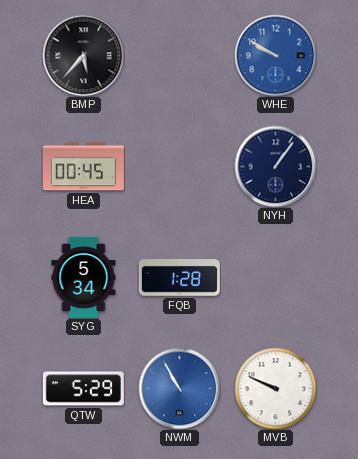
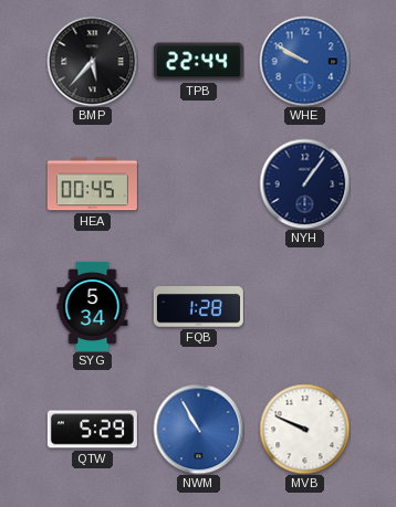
TPB: none -> 22:44 (198, 62)
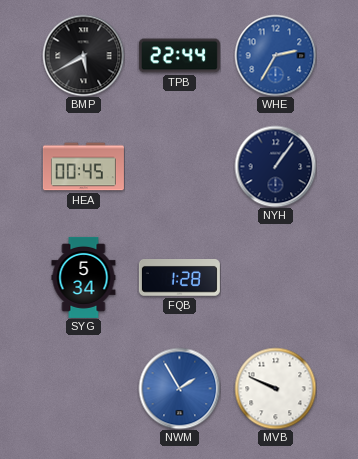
BMP: 5:37 -> 5:40 (83, 55)
WHE: 9:50 -> 2:35 (275, 55)
QTW: 5:29 -> none (92, 430)
NWM: 10:55 -> 1:55 (179, 388)
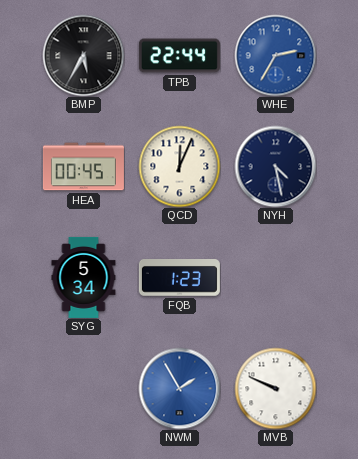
BMP: 5:40 -> 5:35 (83, 55)
QCD: none -> 12:04 (179, 166)
NYH: 1:06 -> 4:28 (275, 166)
FQB: 1:28 -> 1:23 (179, 278)
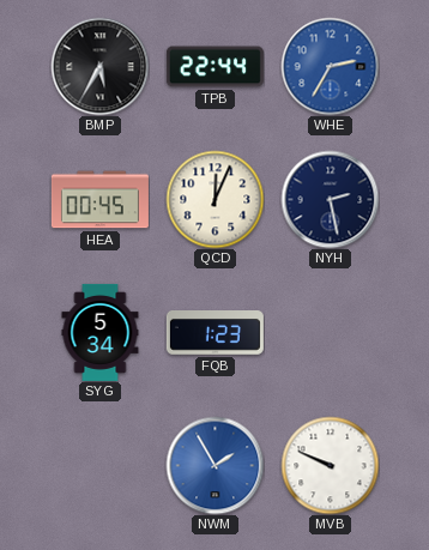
NYH: 4:28 -> 2:28 (330, 199)
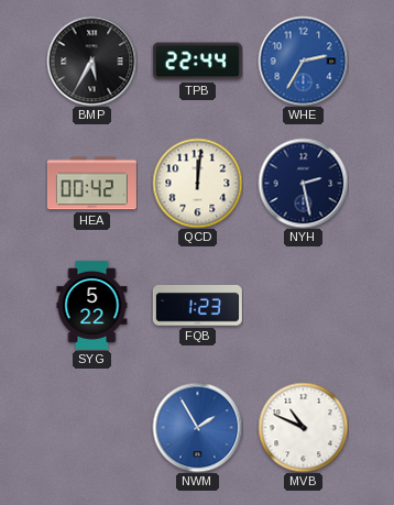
HEA: 00:45 -> 00:42 (91, 184)
QCD: 12:04 -> 12:01 (197, 183)
SYG: 5:34 -> 5:22 (92, 305)
MVB: 9:49 -> 10:49 (303, 427)
